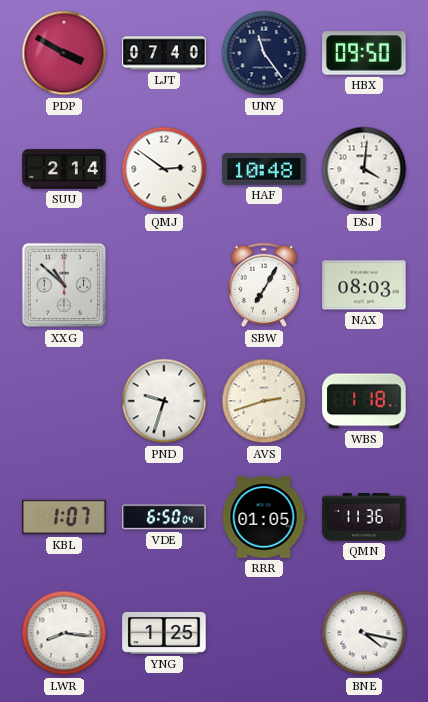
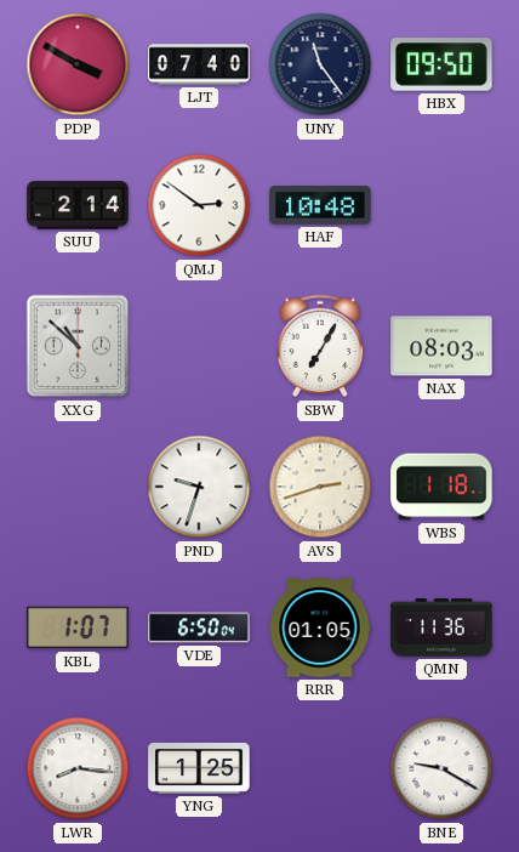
DSJ: 4:01 -> none (364, 169)
BNE: 4:17 -> 9:20 (441, 768)
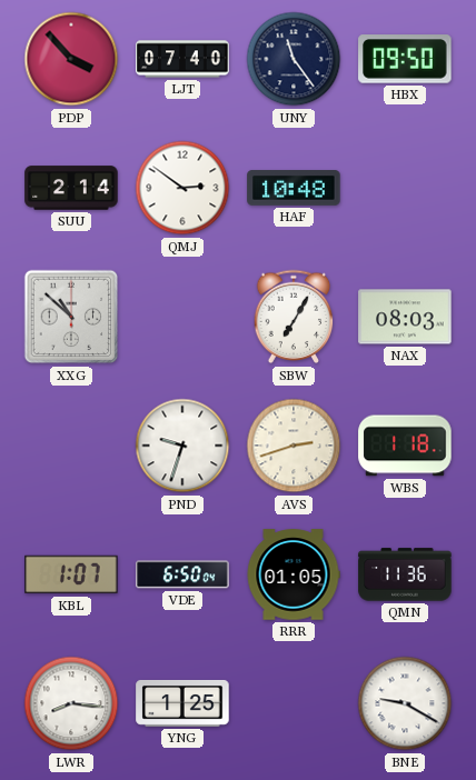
PDP: 3:50 -> 3:53 (71, 59)
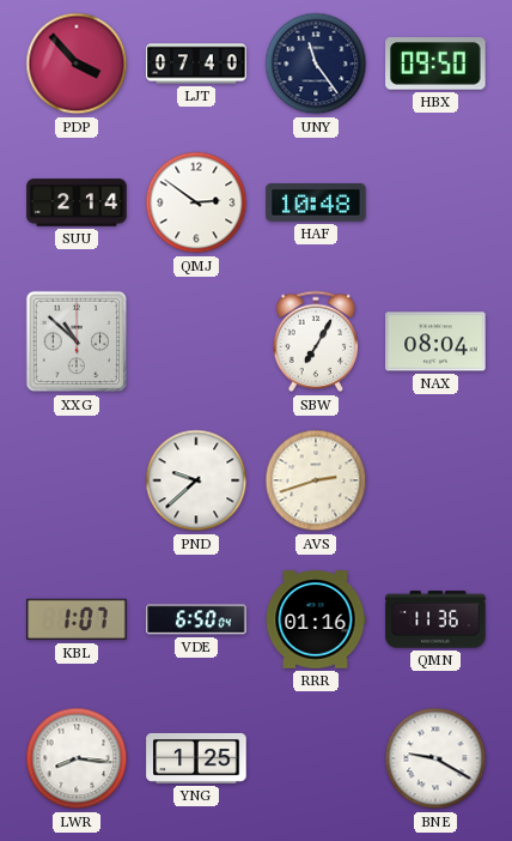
NAX: 08:03 -> 08:04 (435, 341)
PND: 9:33 -> 9:38 (196, 480)
WBS: 1:18 -> none (405, 446)
RRR: 01:05 -> 01:16 (316, 619)
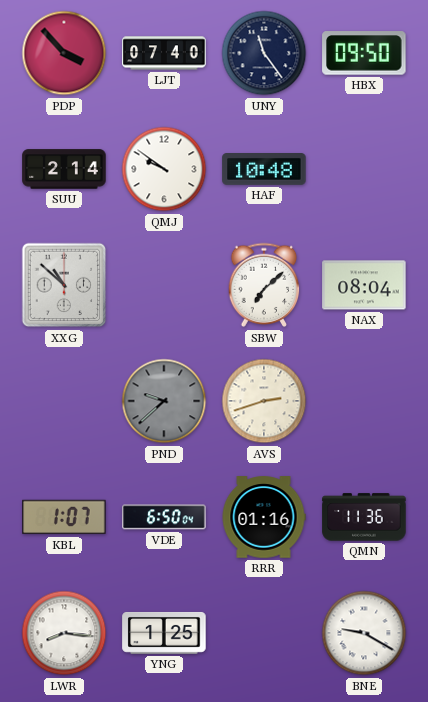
QMJ: 2:51 -> 9:51 (164, 169)
SBW: 7:05 -> 7:08 (264, 285)
PND dial: white -> grey (164, 401)
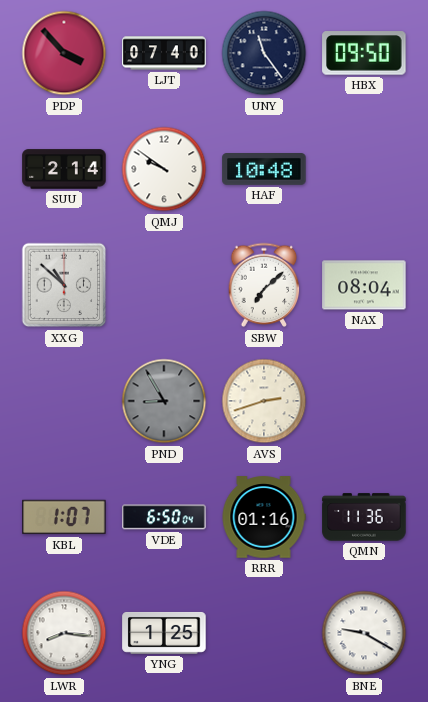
PND: 9:38 -> 8:55 (164, 401)
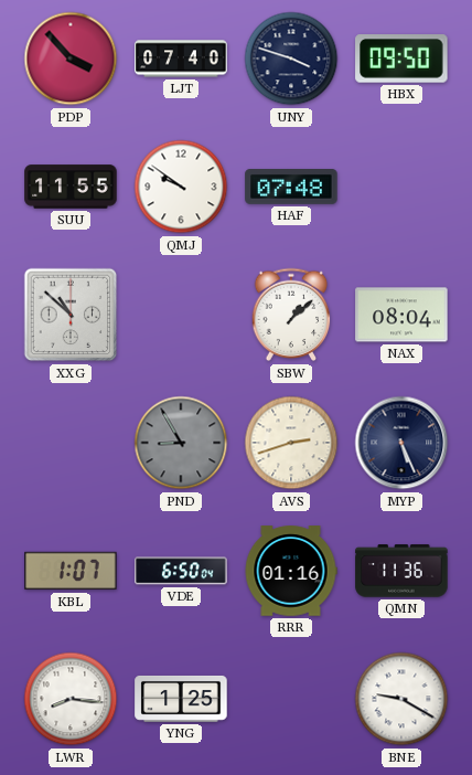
UNY: 11:24 -> 3:48 (291, 59)
SUU: 2:14 -> 11:55 (71, 187)
HAF: 10:48 -> 07:48 (291, 188)
SBW: 7:08 -> 1:08 (291, 315)
MYP: none -> 5:26 (401, 443)
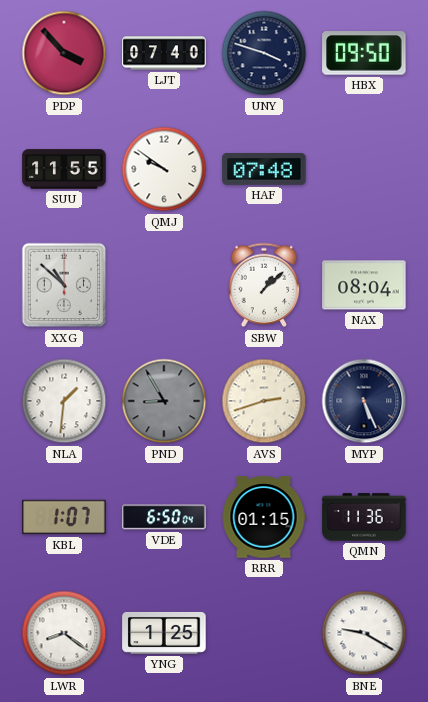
NLA: none -> 1:31 (64, 401)
RRR: 01:16 -> 01:15 (264, 517)
LWR: 8:16 -> 8:21 (64, 633)
